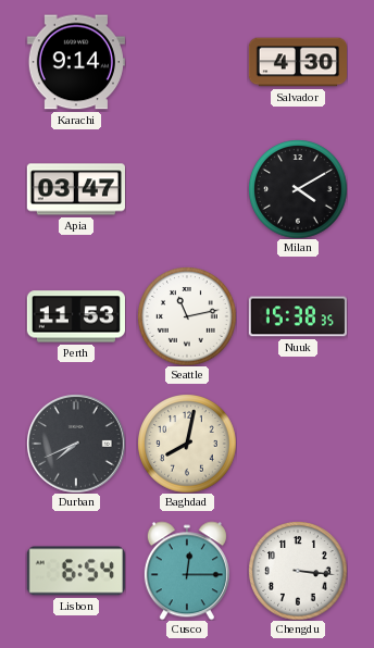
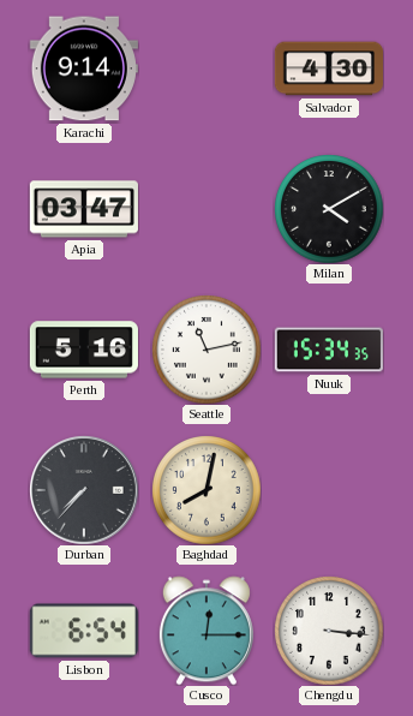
Perth: 11:53 -> 5:16 (83, 350)
Nuuk: 15:38 -> 15:34 (329, 350)
Durban: 7:41 -> 7:37 (84, 490)
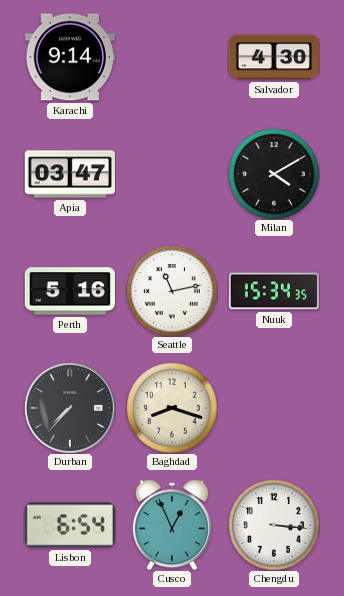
Baghdad: 8:02 -> 8:18 (172, 408)
Cusco: 12:15 -> 12:56 (172, 525)
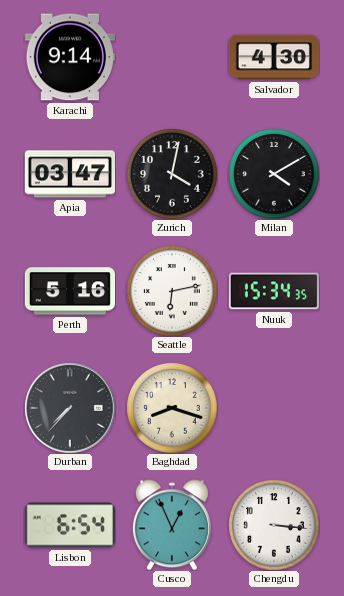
Zurich: none -> 4:02 (172, 174)
Seattle: 11:13 -> 6:13 (172, 291)
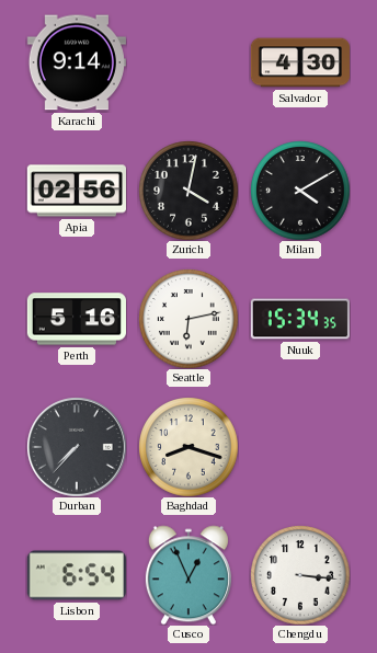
Apia: 03:47 -> 02:56 (77, 191)
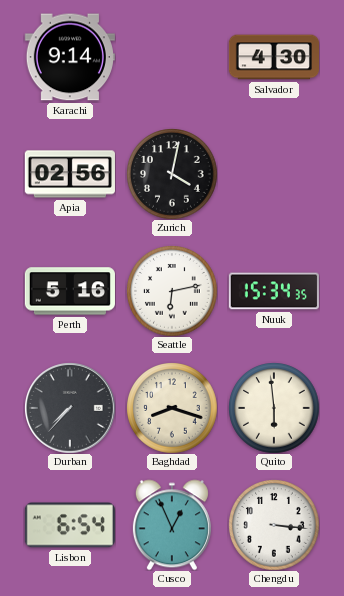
Milan: 4:10 -> none (300, 191)
Quito: none -> 5:59 (274, 408)
